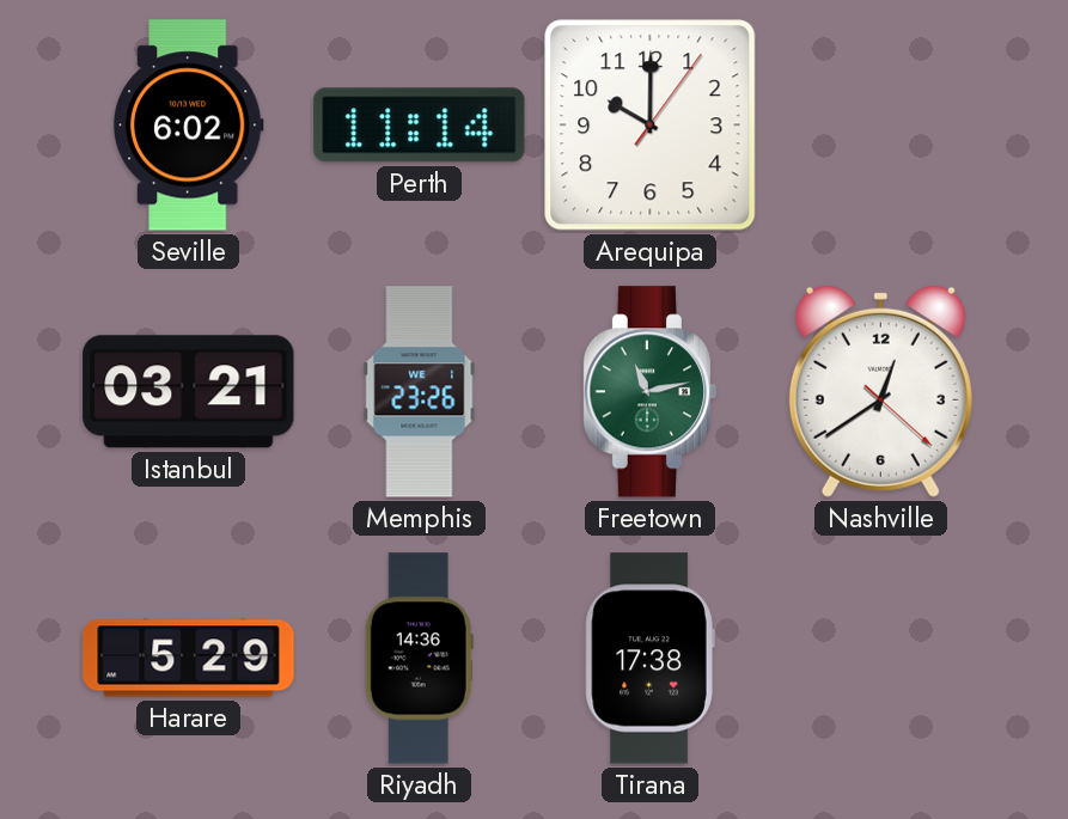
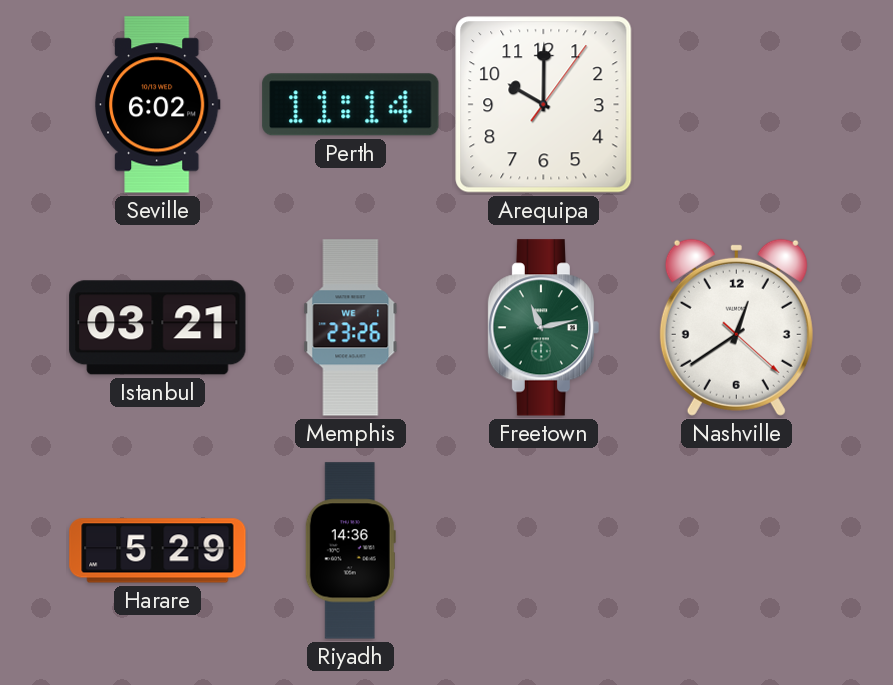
Tirana: 17:38 -> none (649, 659)
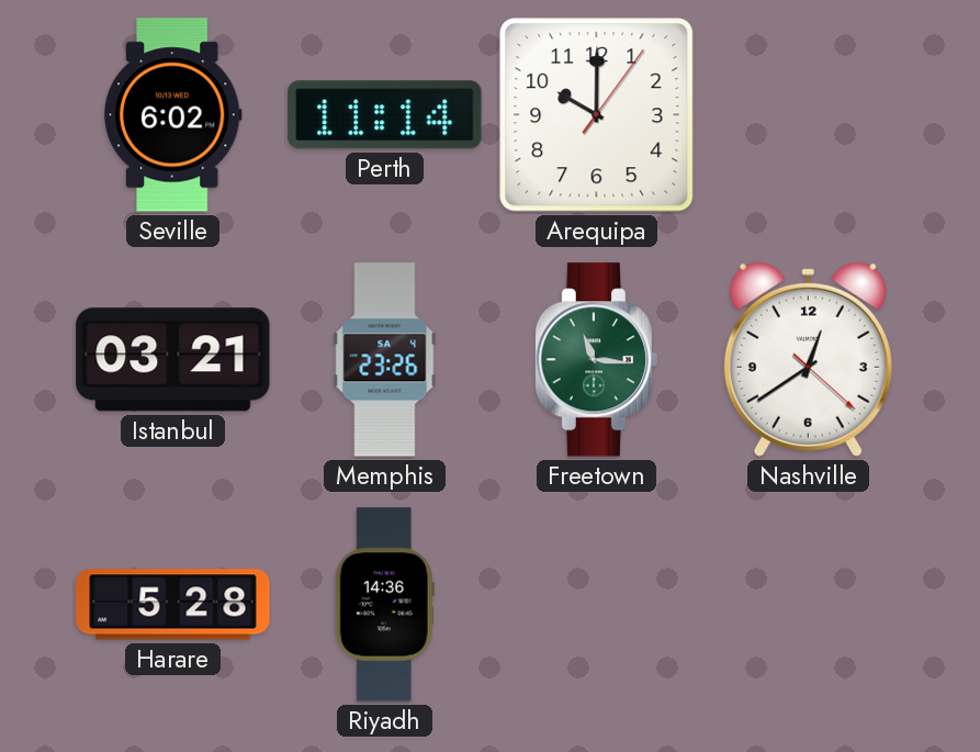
Memphis date: WE 1 -> SA 4 (385, 360)
Freetown: 11:13 -> 11:16 (597, 360)
Harare: 5:29 -> 5:28 (173, 605)
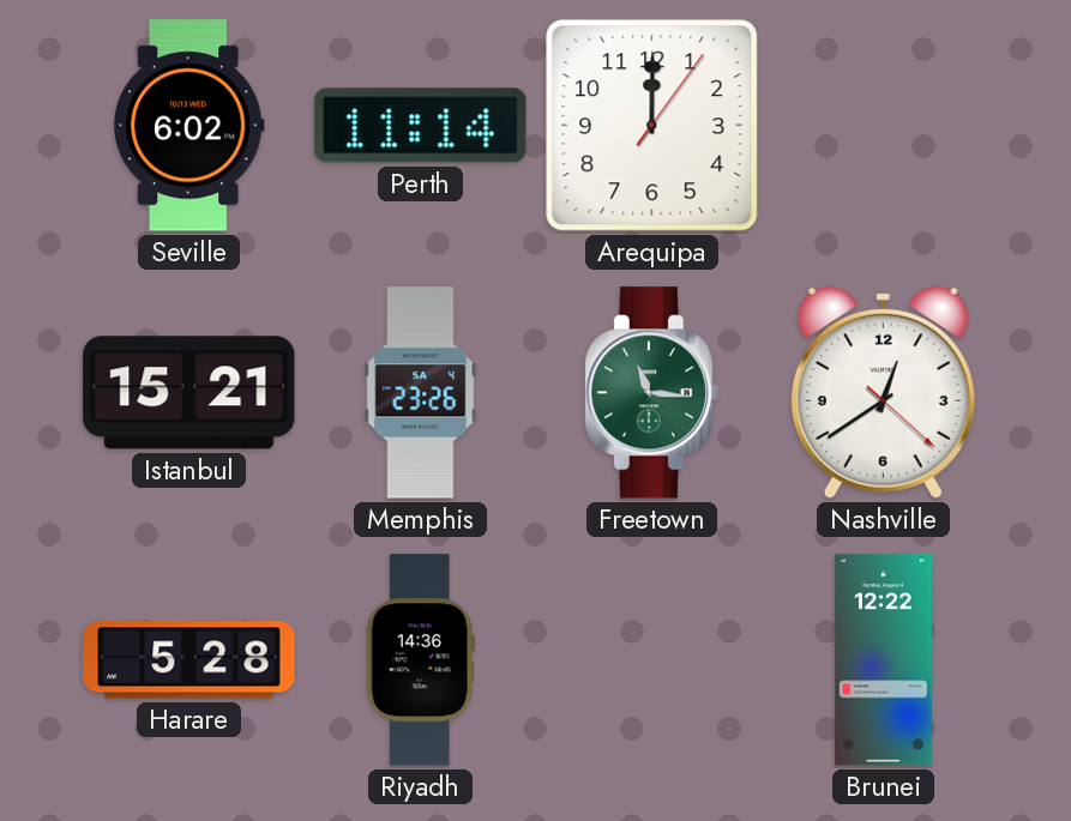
Arequipa: 10:00 -> 12:00 (652, 126)
Istanbul: 03:21 -> 15:21 (189, 393)
Brunei: none -> 12:22 (883, 660)
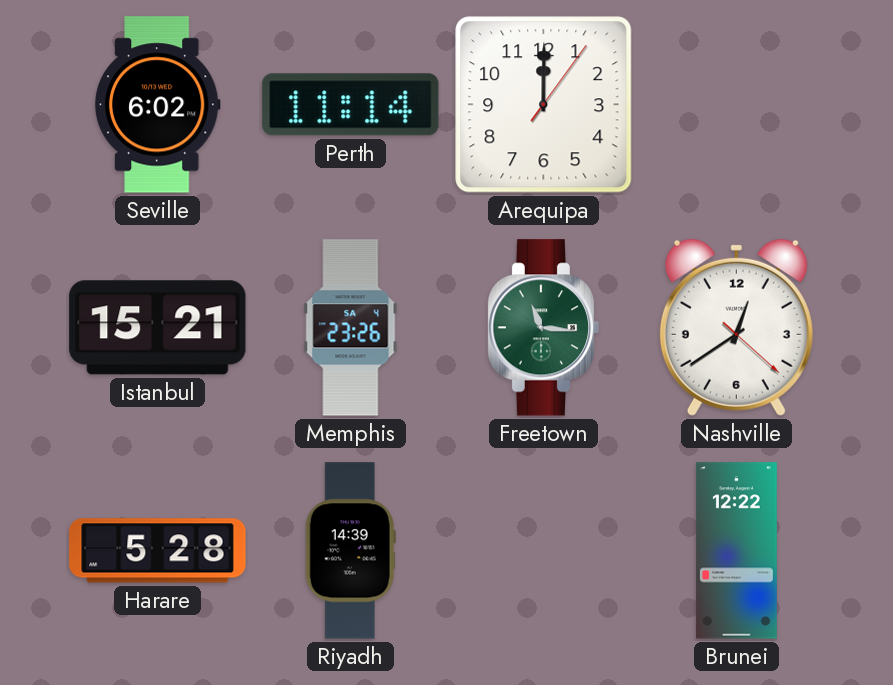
Riyadh: 14:36 -> 14:39 (350, 551)
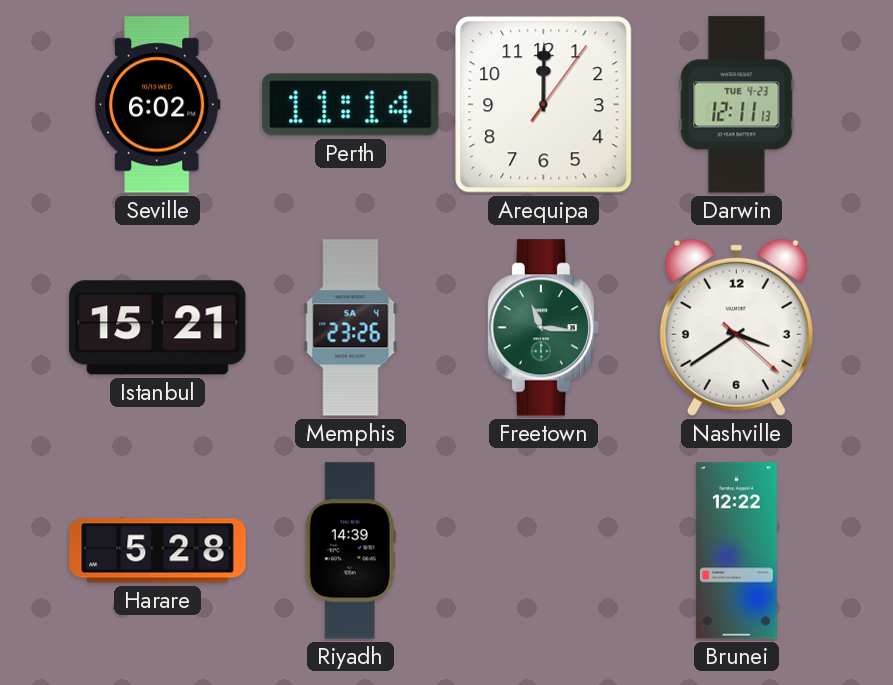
Darwin: none -> 12:11 (737, 105)
Nashville: 12:39 -> 3:39 (736, 327)
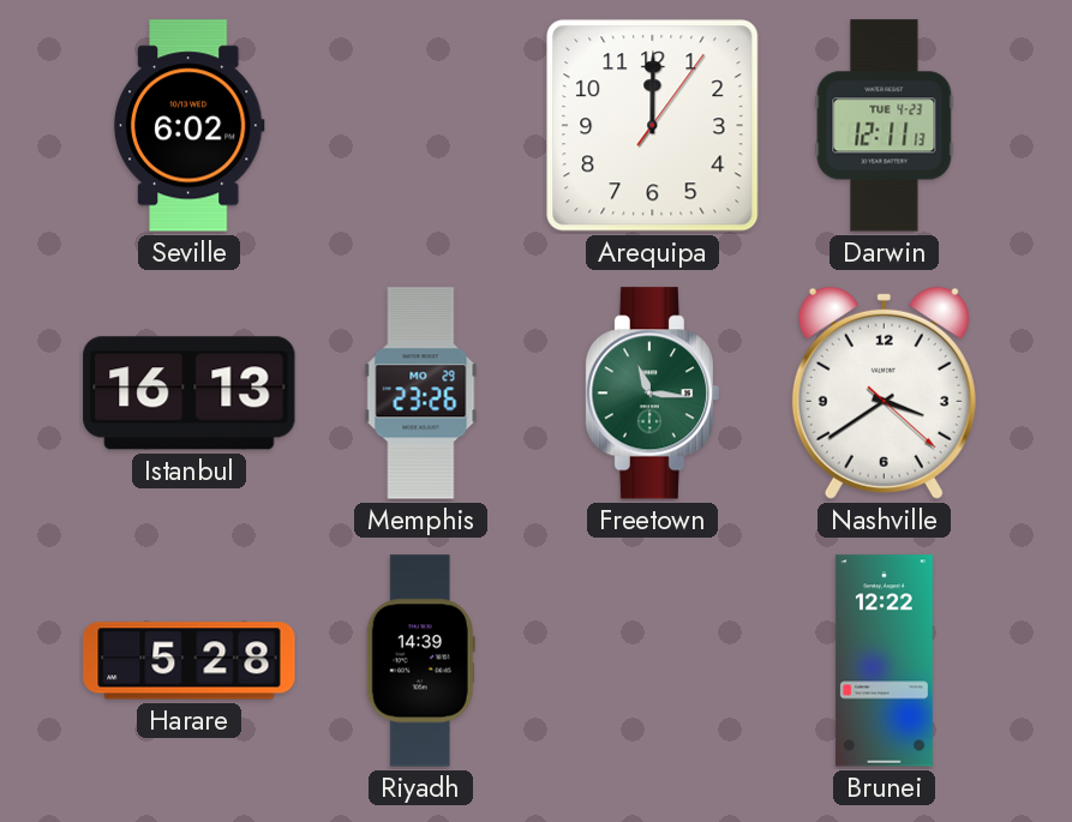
Perth: 11:14 -> none (351, 105)
Istanbul: 15:21 -> 16:13 (190, 394)
Memphis date: SA 4 -> MO 29 (421, 394)
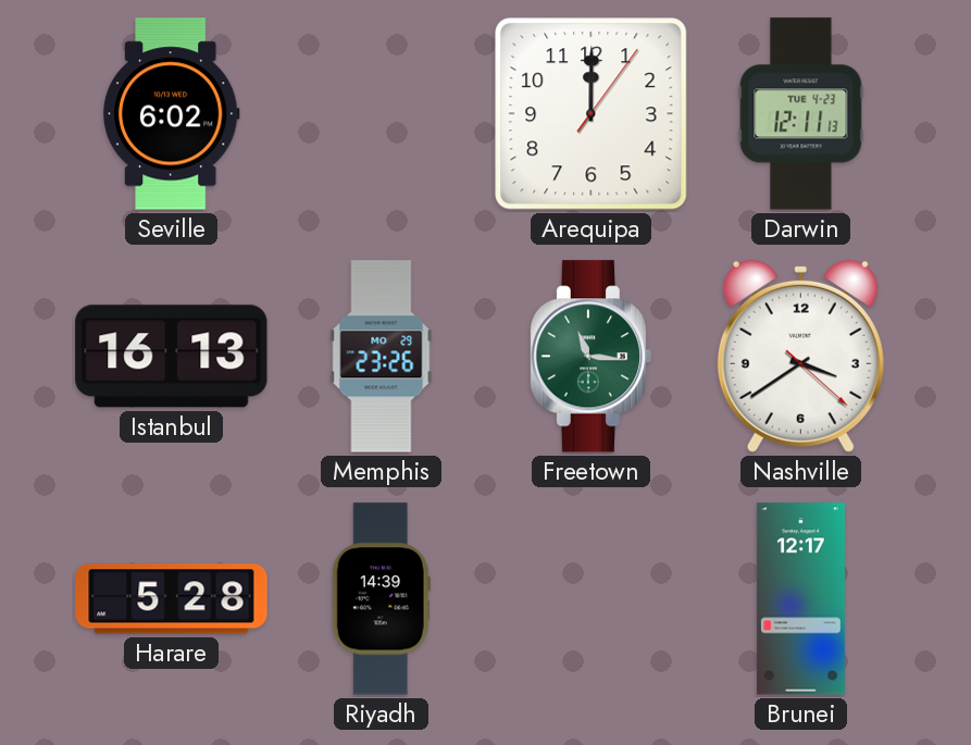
Brunei: 12:22 -> 12:17 (800, 599)
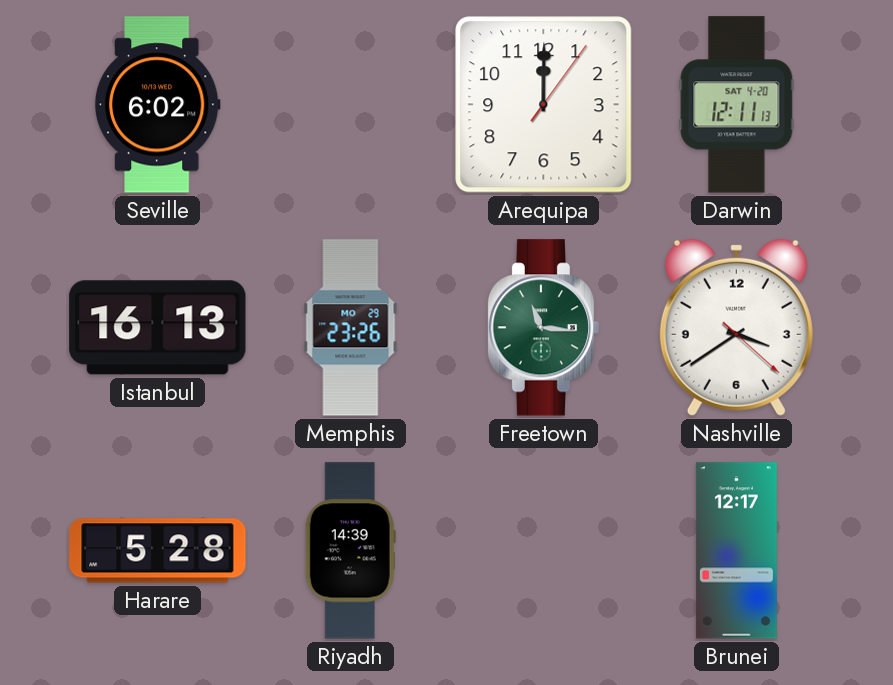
Darwin date: TUE 4-23 -> SAT 4-20 (737, 105)
